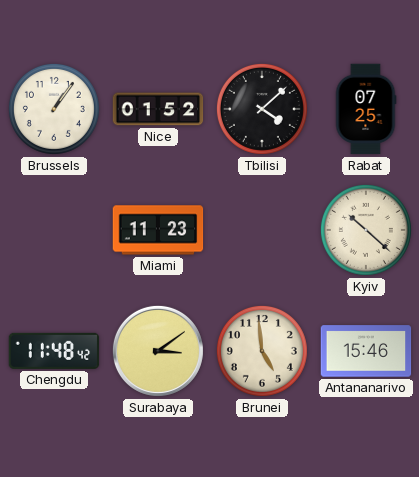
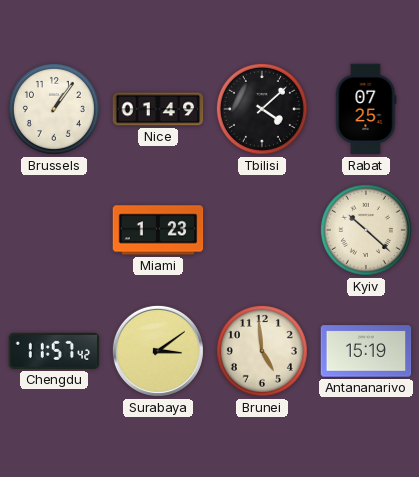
Nice: 01:52 -> 01:49 (158, 109)
Miami: 11:23 -> 1:23 (158, 230)
Chengdu: 11:48 -> 11:57 (54, 351)
Antananarivo: 15:46 -> 15:19 (366, 351)
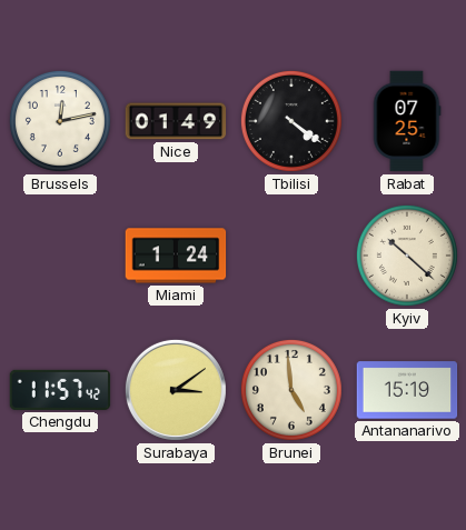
Brussels: 1:06 -> 12:13 (60, 121)
Tbilisi: 4:08 -> 4:21 (291, 121)
Miami: 1:23 -> 1:24 (176, 256)
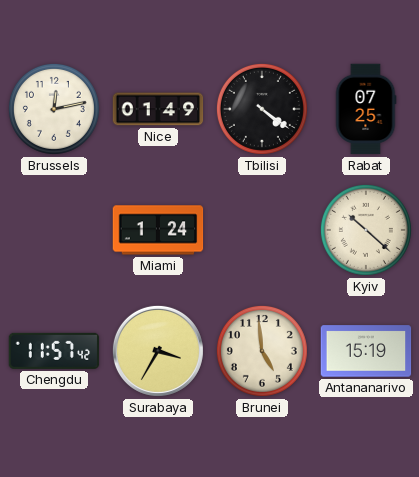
Surabaya: 3:09 -> 3:35 (158, 351)
